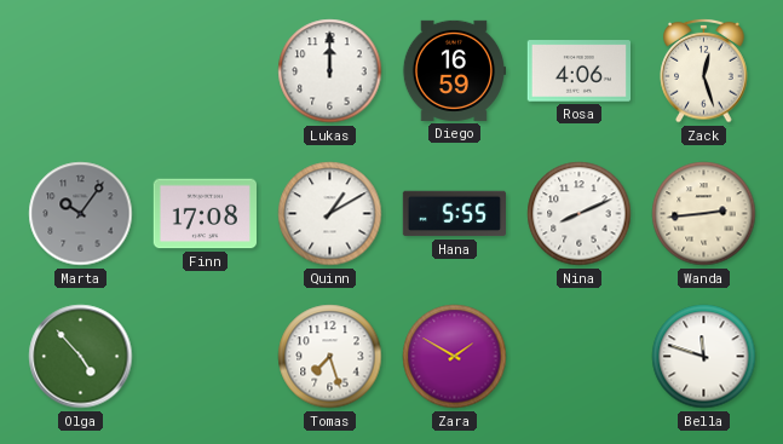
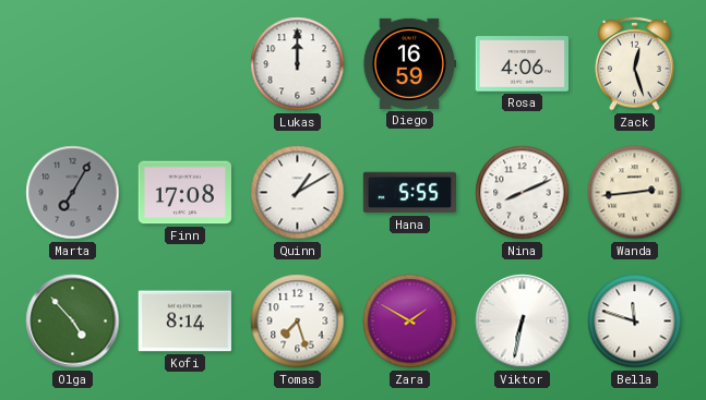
Marta: 10:06 -> 7:05 (73, 193)
Kofi: none -> 8:14 (184, 322)
Viktor: none -> 6:32 (523, 322)
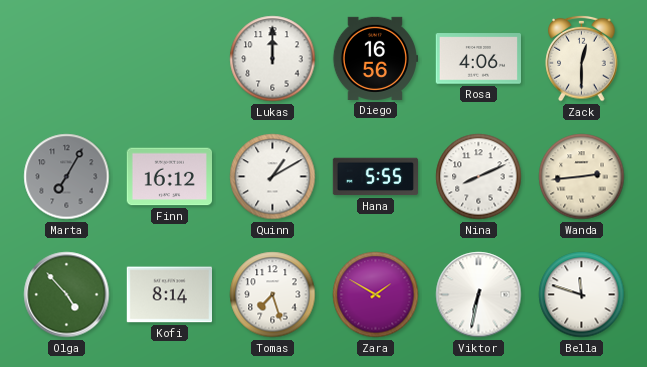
Diego: 16:59 -> 16:56 (374, 58)
Zack: 12:27 -> 12:30 (582, 58)
Finn: 17:08 -> 16:12 (169, 177)
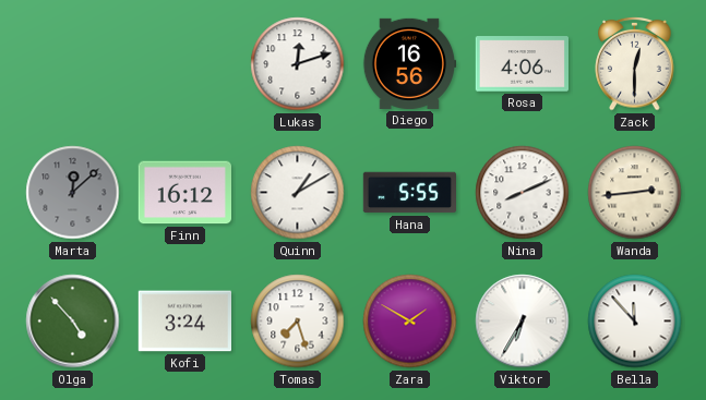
Lukas: 12:00 -> 12:12 (298, 64)
Marta: 7:05 -> 12:08 (73, 193)
Kofi: 8:14 -> 3:24 (184, 322)
Viktor: 6:32 -> 6:35 (523, 322)
Bella: 11:48 -> 11:53 (635, 322)
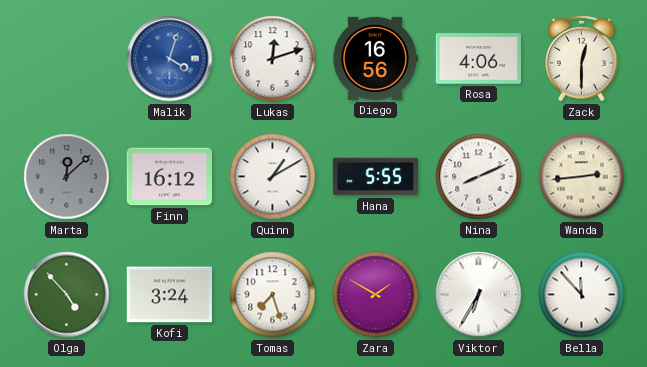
Malik: none -> 4:03 (170, 59)
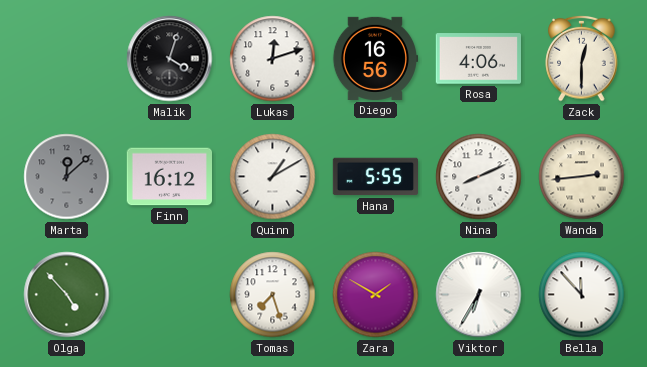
Malik dial: blue -> black (170, 59)
Kofi: 3:24 -> none (169, 295)
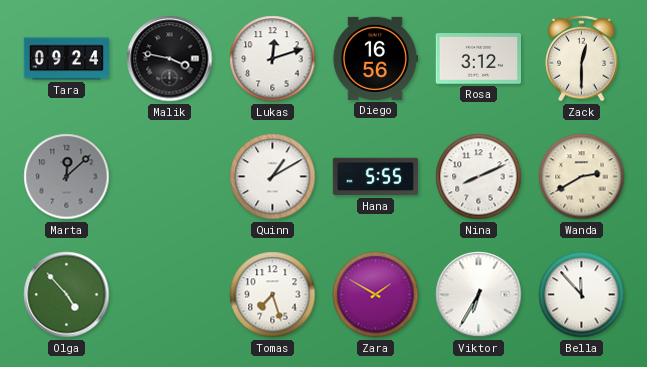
Tara: none -> 09:24 (66, 59)
Malik: 4:03 -> 3:47 (170, 59)
Rosa: 4:06 -> 3:12 (478, 59)
Finn: 16:12 -> none (169, 177)
Wanda: 2:44 -> 2:40 (582, 177)
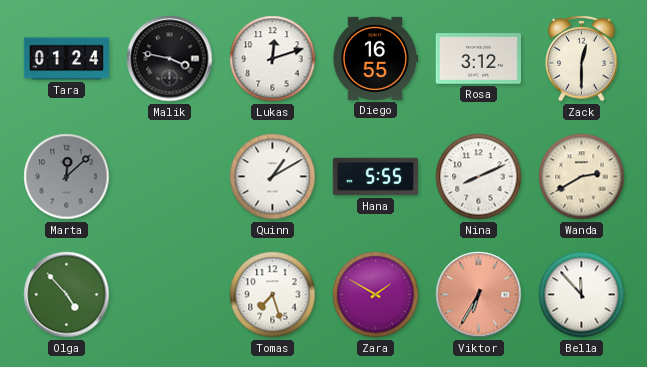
Tara: 09:24 -> 01:24 (66, 59)
Diego: 16:56 -> 16:55 (374, 58)
Viktor dial: white -> salmon (479, 295)
